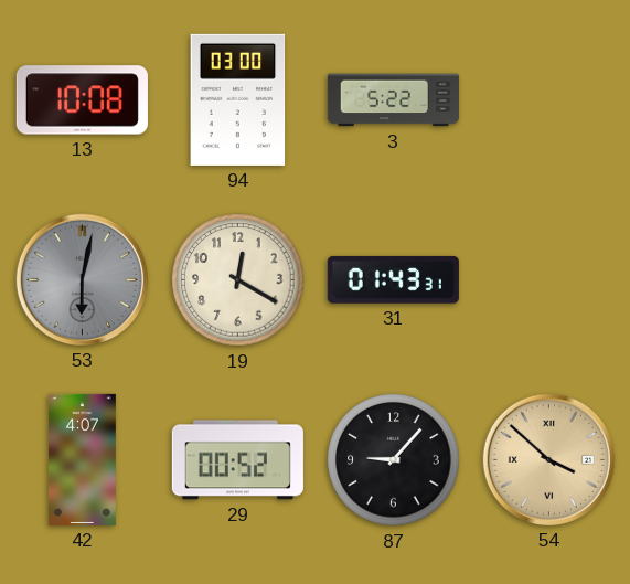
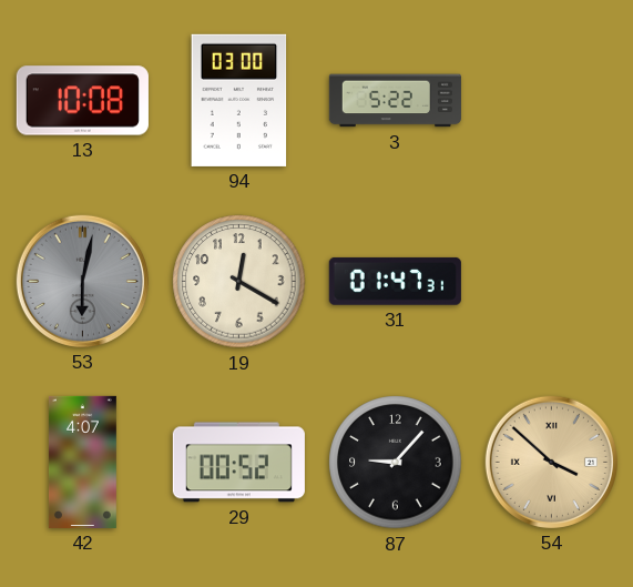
31: 01:43 -> 01:47 (395, 281)
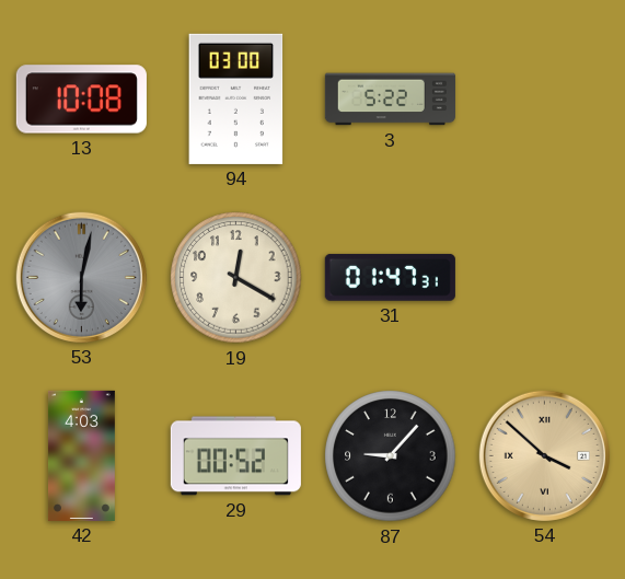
42: 4:07 -> 4:03 (81, 455)
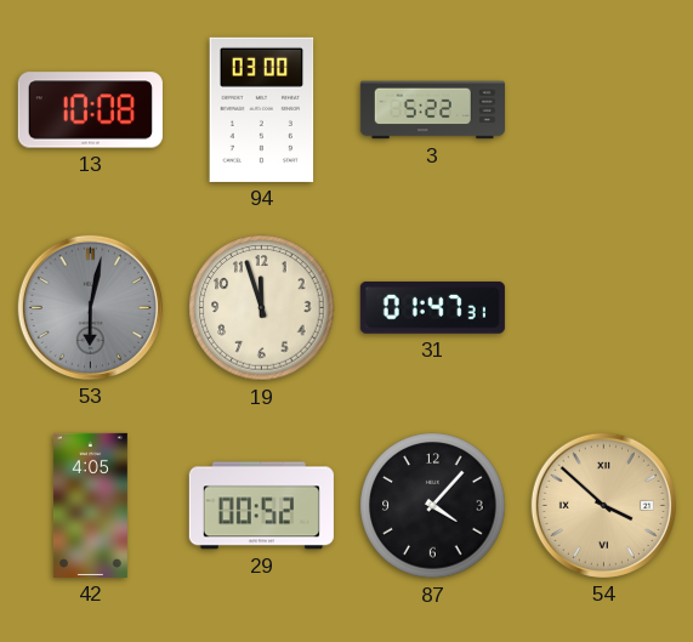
19: 12:20 -> 11:57 (262, 308)
42: 4:03 -> 4:05 (90, 505)
87: 9:07 -> 4:07 (433, 506)
